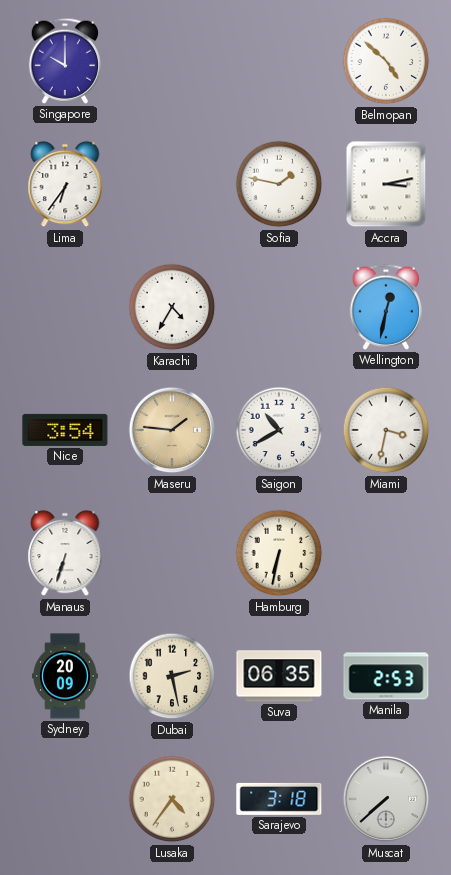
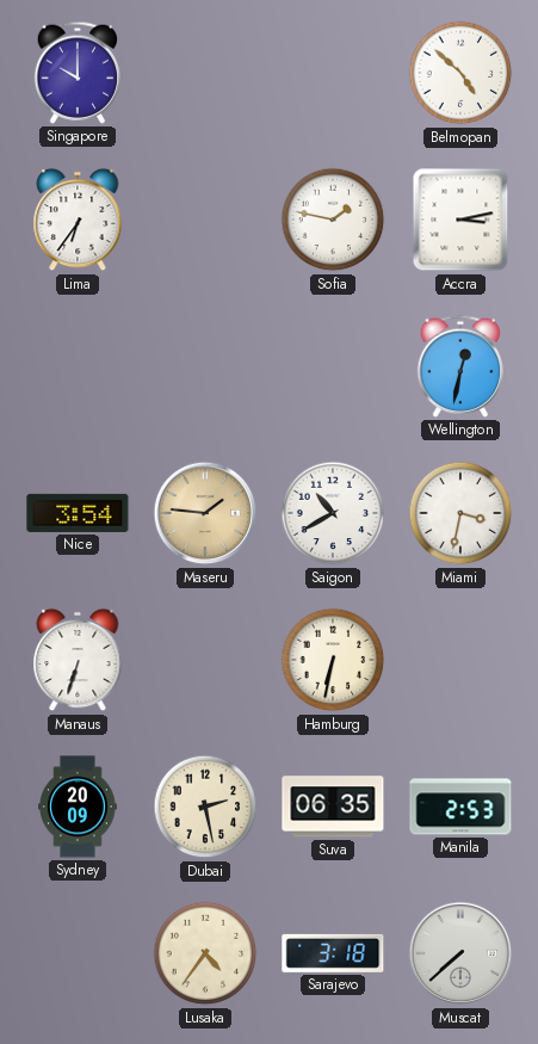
Karachi: 4:35 -> none (172, 307)
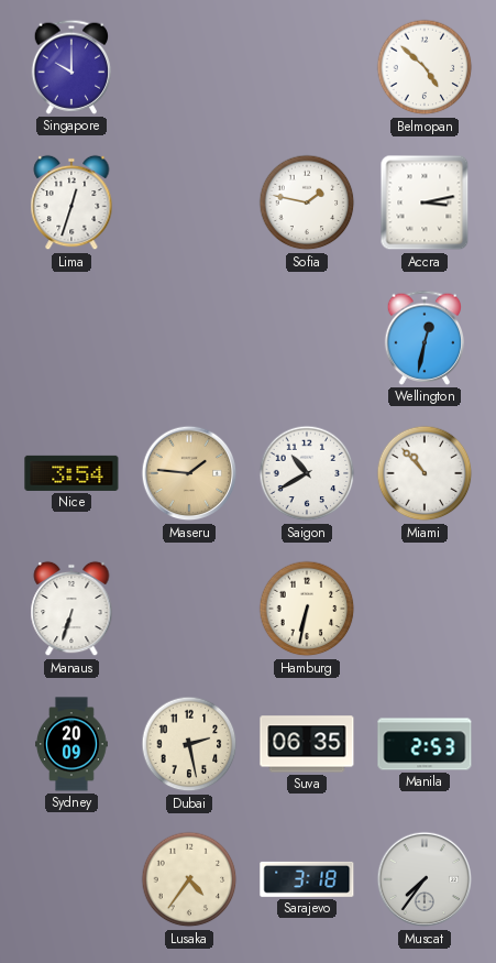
Lima: 6:36 -> 12:33 (71, 203)
Miami: 3:32 -> 10:53 (425, 473)
Muscat: 7:38 -> 7:36 (425, 879)
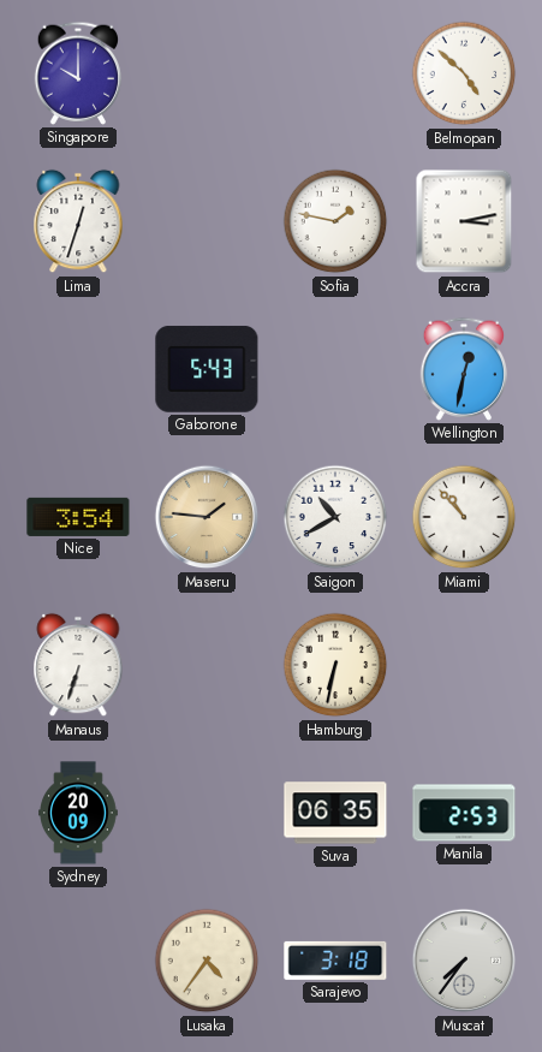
Gaborone: none -> 5:43 (207, 369)
Dubai: 2:28 -> none (189, 744)
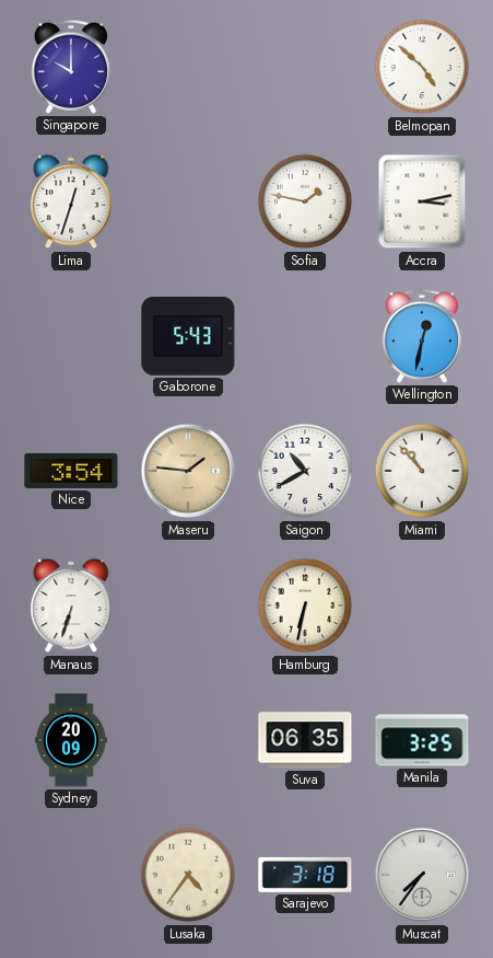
Manila: 2:53 -> 3:25 (422, 740)
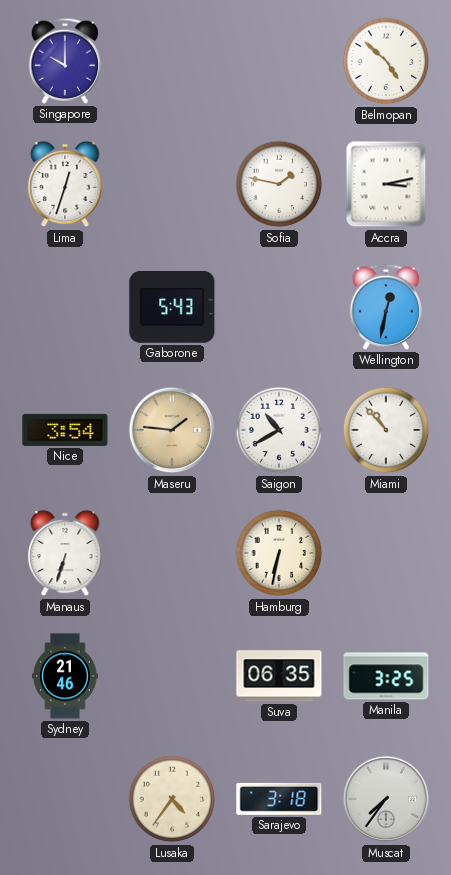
Sydney: 20:09 -> 21:46 (66, 676)
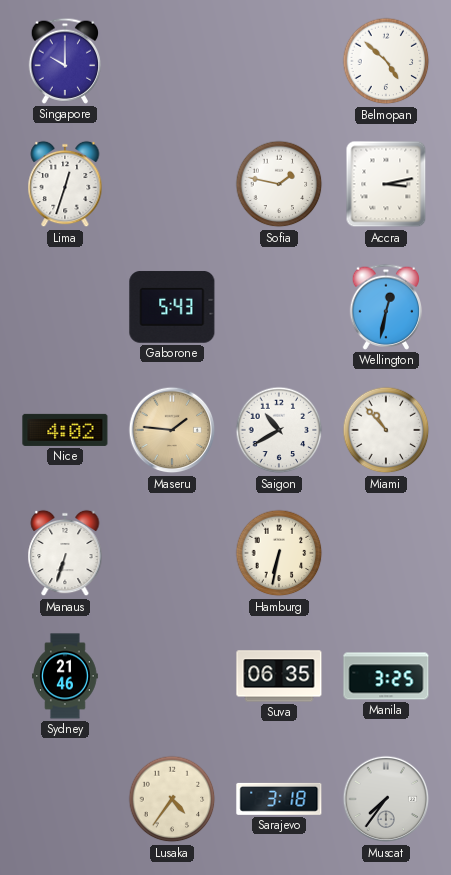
Nice: 3:54 -> 4:02 (65, 430)
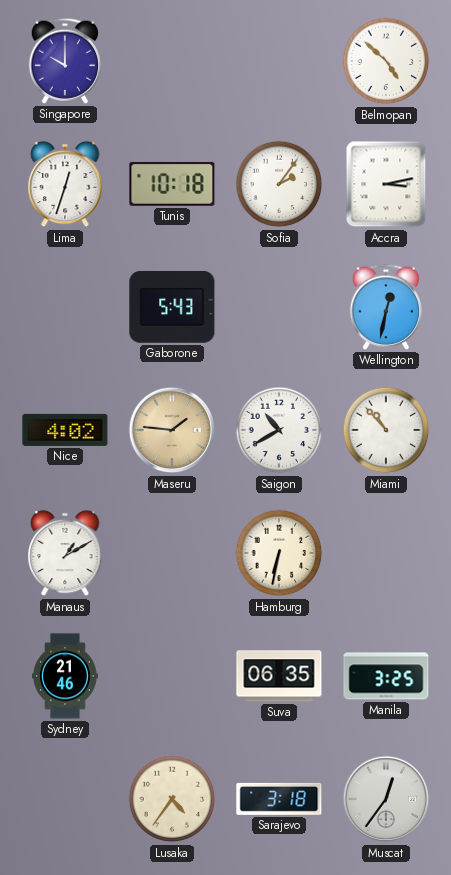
Tunis: none -> 10:18 (172, 184)
Sofia: 1:47 -> 2:06 (279, 184)
Manaus: 6:33 -> 1:10 (65, 553)
Muscat: 7:36 -> 12:36 (386, 799)
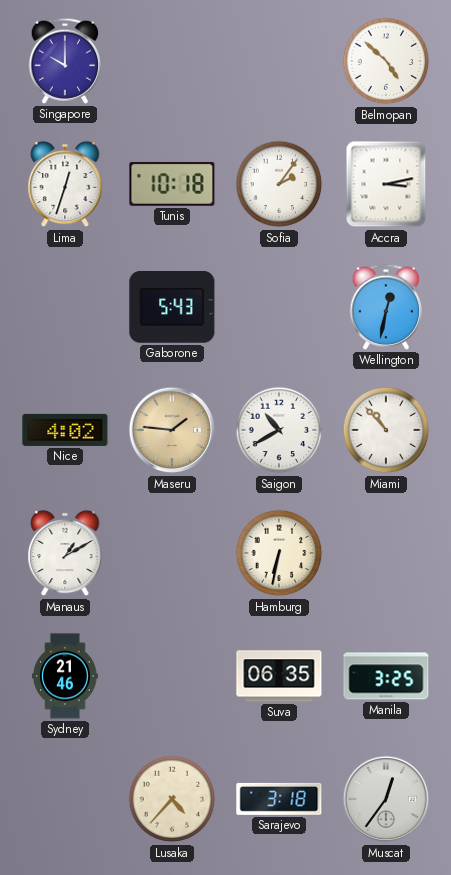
Lusaka: 4:36 -> 4:37 (172, 799)
